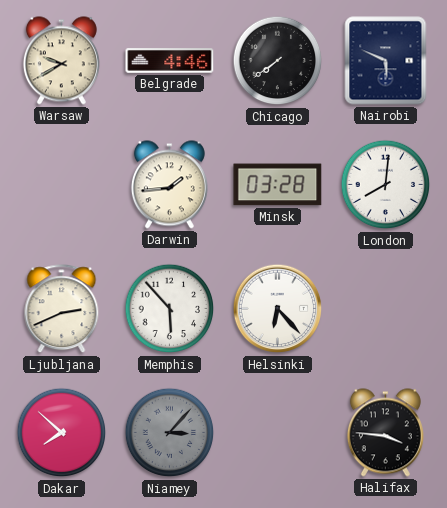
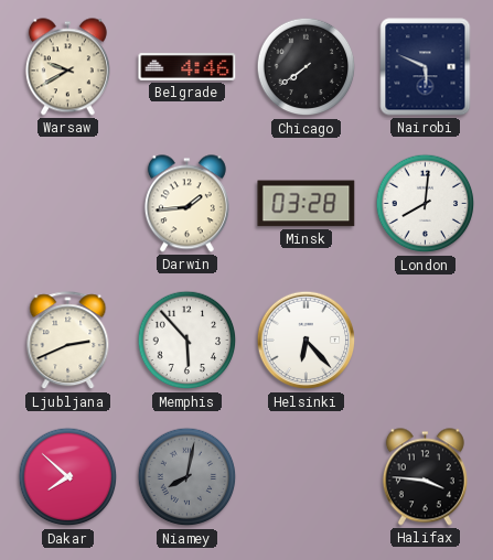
Niamey: 3:07 -> 8:02 (187, 477)
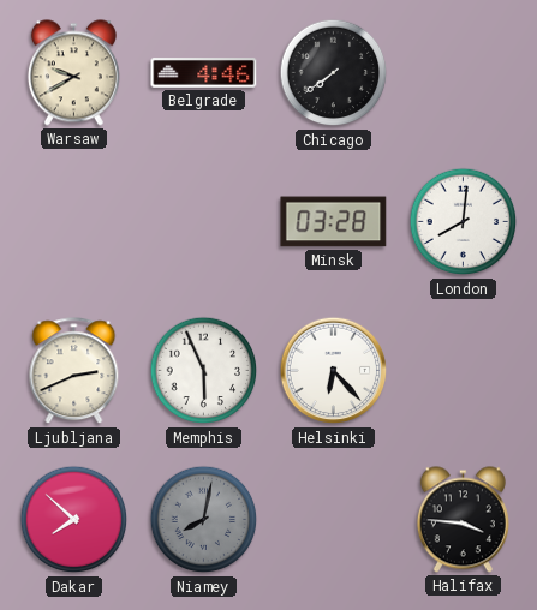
Nairobi: 5:49 -> none (426, 67)
Darwin: 1:44 -> none (186, 204)
Memphis: 5:53 -> 5:56 (204, 371)
